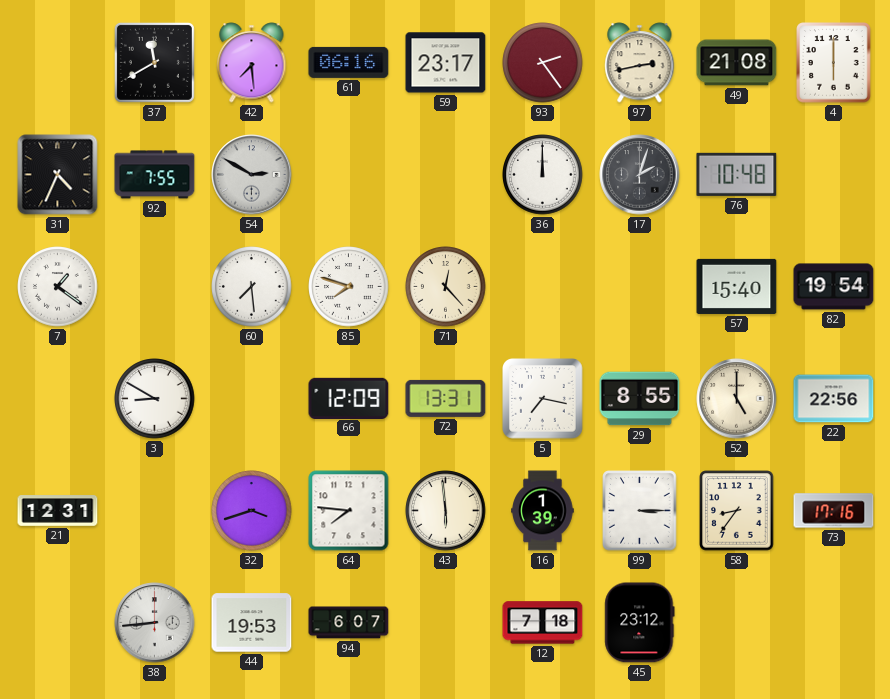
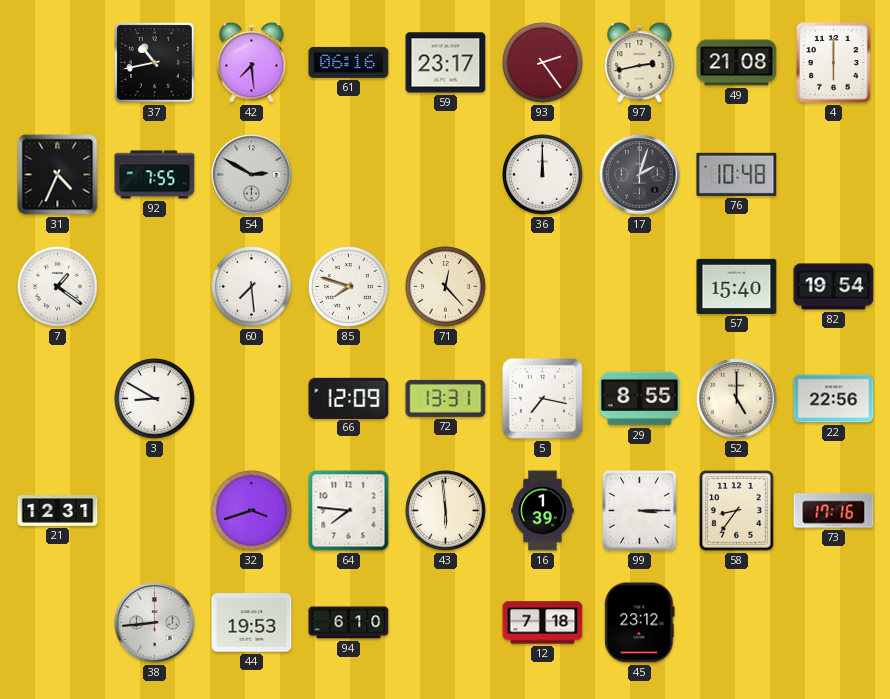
37: 11:40 -> 10:43 (154, 62)
94: 6:07 -> 6:10 (349, 623)
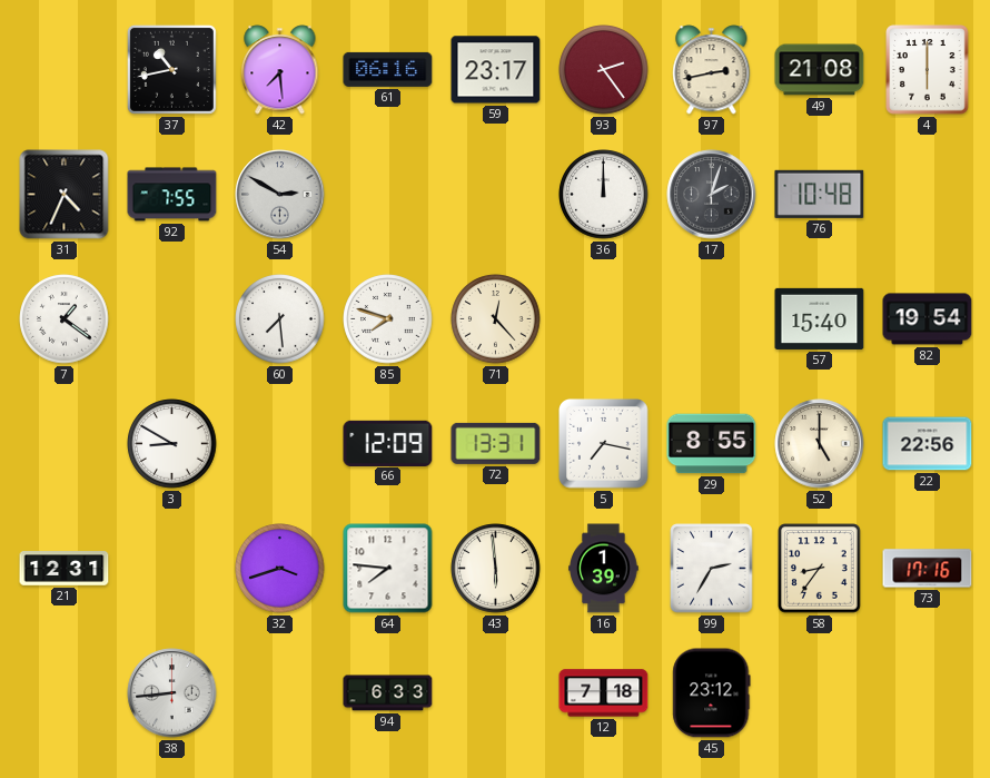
99: 3:15 -> 2:35 (712, 569)
44: 19:53 -> none (252, 623)
94: 6:10 -> 6:33 (388, 693)
